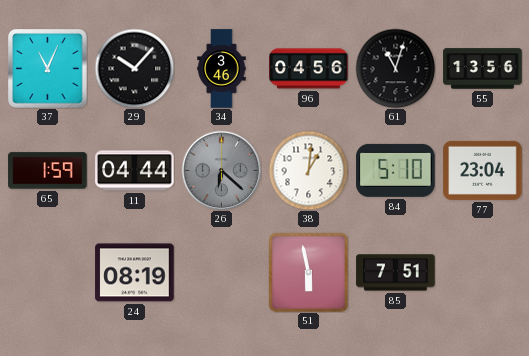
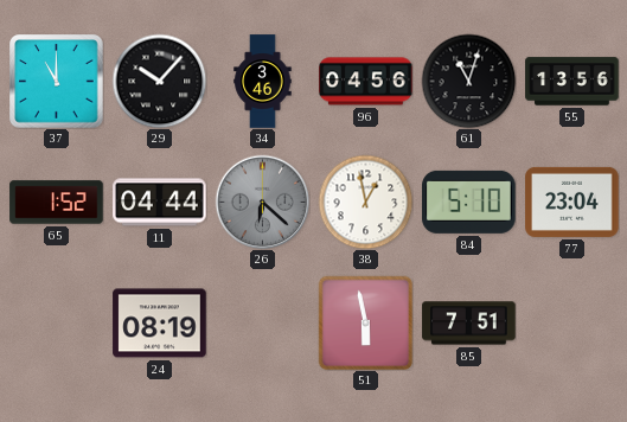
37: 11:04 -> 11:00 (57, 82)
65: 1:59 -> 1:52 (57, 203)
38: 1:01 -> 12:58 (365, 202)
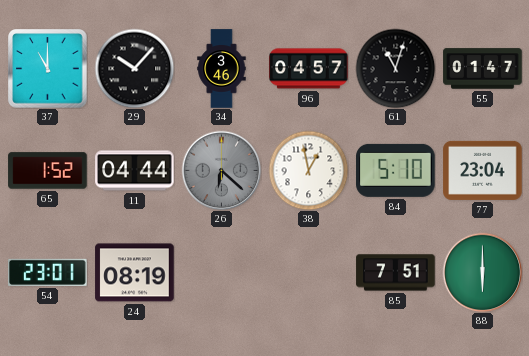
96: 04:56 -> 04:57 (309, 69)
55: 13:56 -> 01:47 (483, 69)
54: none -> 23:01 (48, 272)
51: 5:58 -> none (365, 322)
88: none -> 6:00 (482, 272)
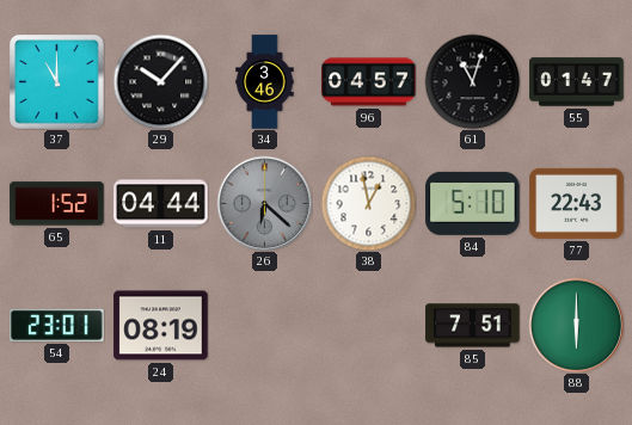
77: 23:04 -> 22:43 (577, 203)
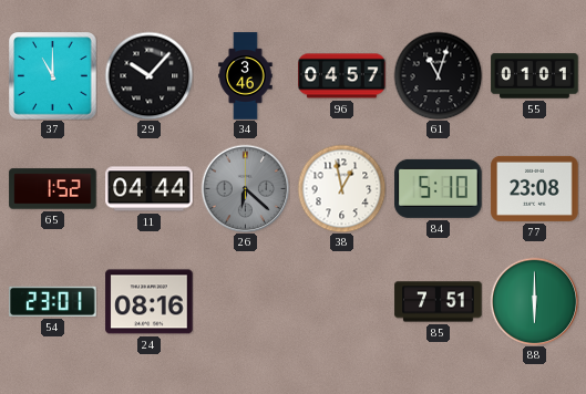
55: 01:47 -> 01:01 (535, 76)
77: 22:43 -> 23:08 (535, 188)
24: 08:19 -> 08:16 (150, 302)
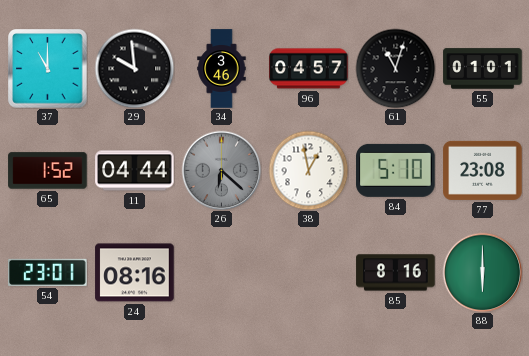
29: 10:07 -> 9:59 (134, 68)
85: 7:51 -> 8:16 (396, 273)
